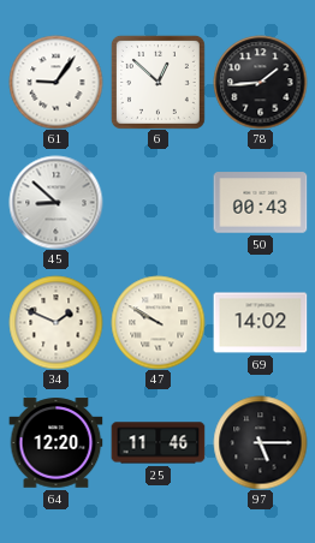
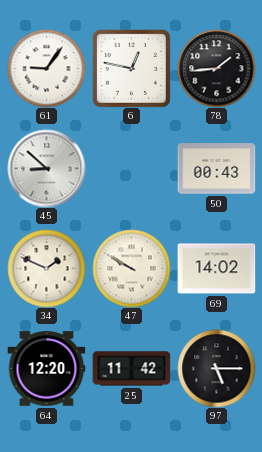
6: 12:52 -> 12:47 (131, 68)
25: 11:46 -> 11:42 (131, 369)
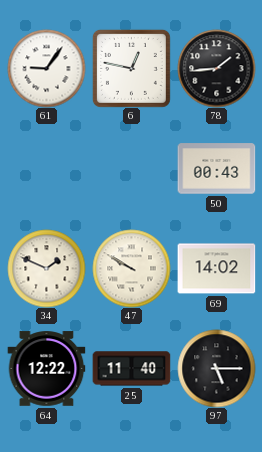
45: 8:52 -> none (46, 168)
64: 12:20 -> 12:22 (46, 369)
25: 11:42 -> 11:40 (131, 369)
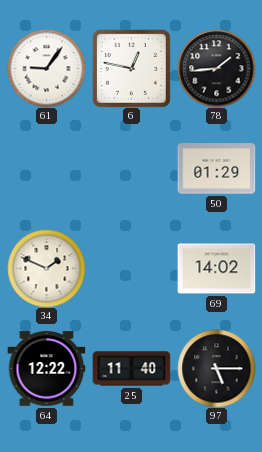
50: 00:43 -> 01:29 (216, 169)
47: 9:50 -> none (131, 268)
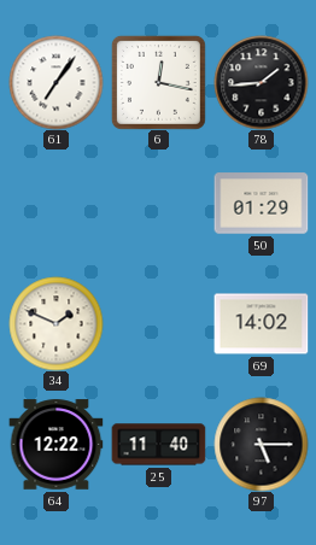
61: 9:06 -> 7:06 (55, 82)
6: 12:47 -> 12:17 (158, 82)
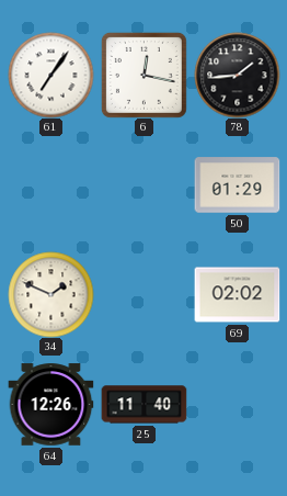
69: 14:02 -> 02:02 (237, 295)
64: 12:22 -> 12:26 (50, 405)
97: 5:15 -> none (261, 444)
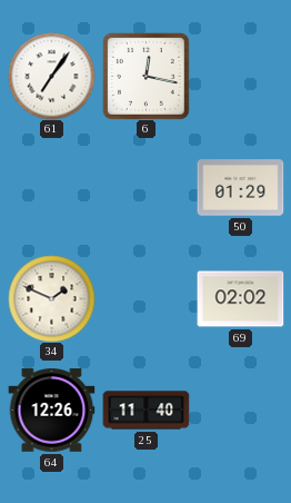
78: 1:44 -> none (237, 75)
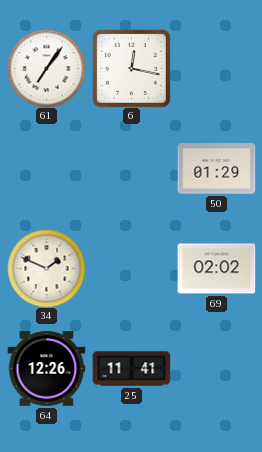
25: 11:40 -> 11:41 (131, 369)
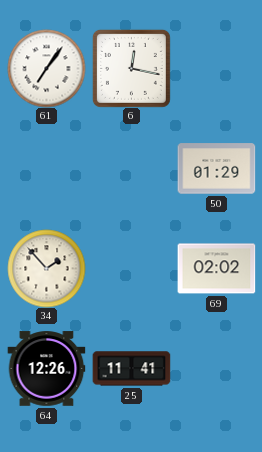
34: 1:49 -> 1:53 (46, 268)
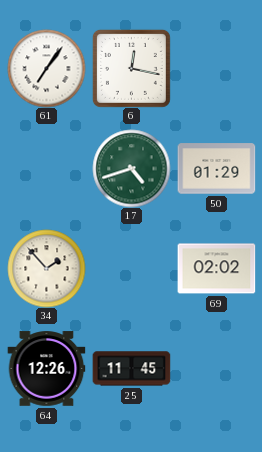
17: none -> 4:42 (131, 168)
25: 11:41 -> 11:45 (131, 369)
